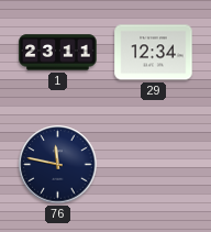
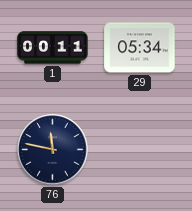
1: 23:11 -> 00:11 (53, 48)
29: 12:34 -> 05:34 (140, 48)
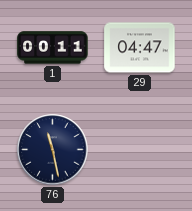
29: 05:34 -> 04:47 (140, 48)
76: 11:47 -> 11:28 (53, 150)
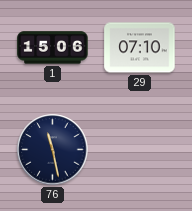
1: 00:11 -> 15:06 (53, 48)
29: 04:47 -> 07:10 (140, 48)
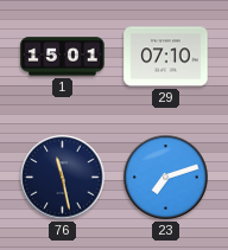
1: 15:06 -> 15:01 (63, 57)
23: none -> 7:12 (166, 178)
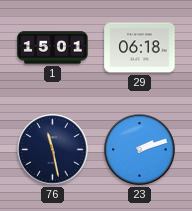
29: 07:10 -> 06:18 (140, 48)
23: 7:12 -> 2:12 (140, 150)
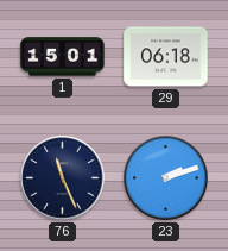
76: 11:28 -> 11:26 (63, 178)
